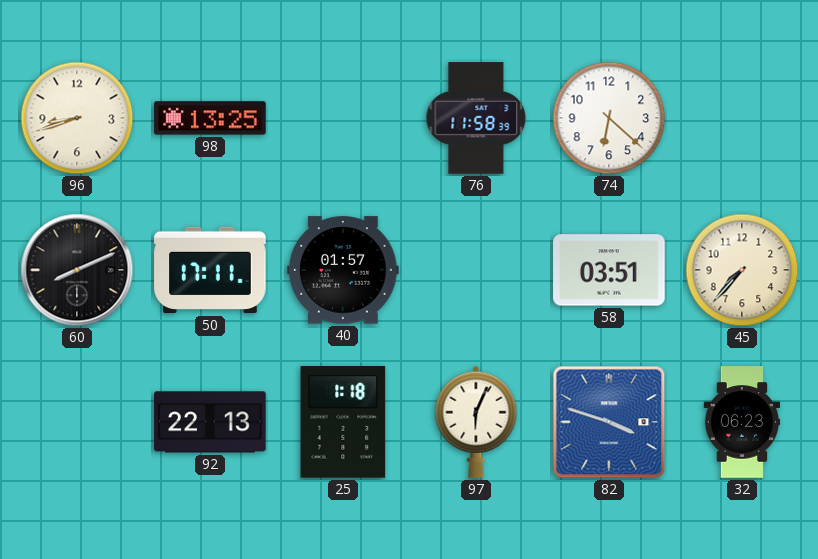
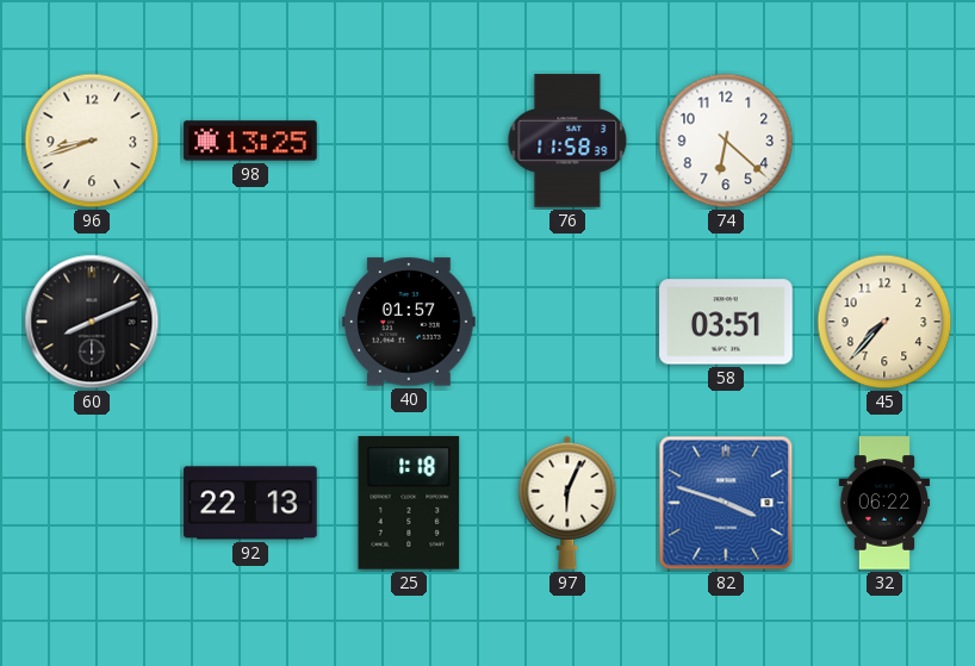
50: 17:11 -> none (210, 270)
32: 06:23 -> 06:22 (884, 503)
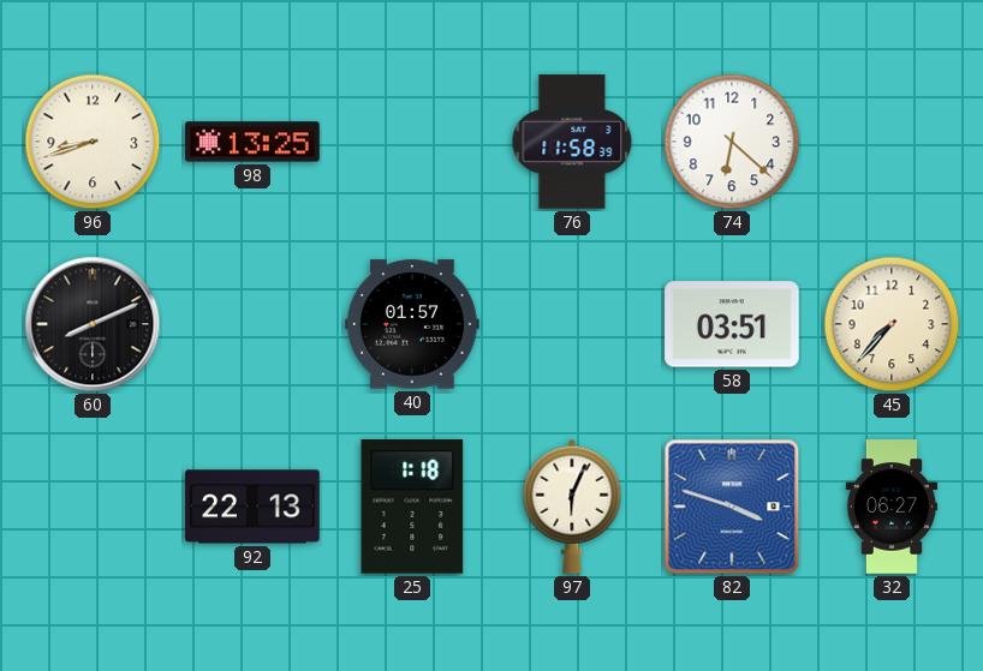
32: 06:22 -> 06:27 (892, 507)
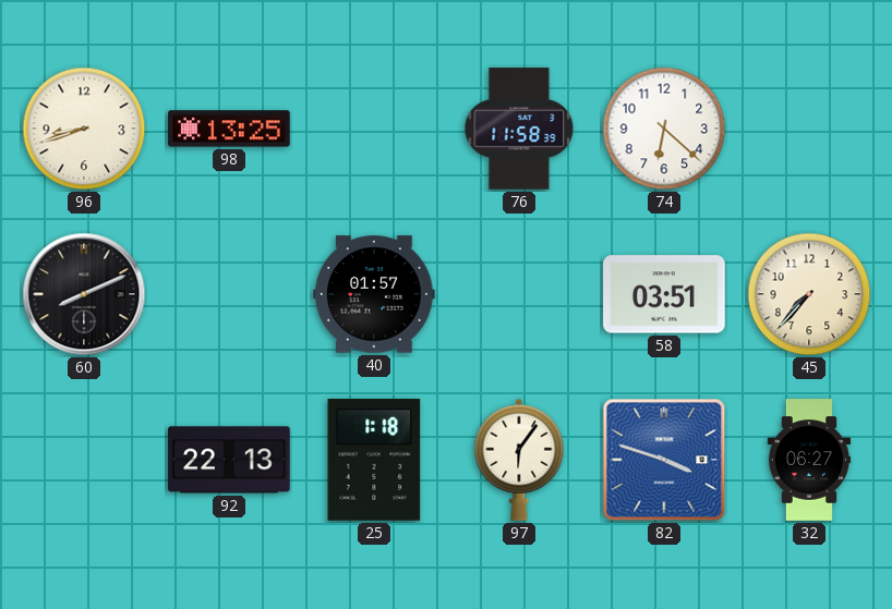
97: 6:04 -> 6:06 (519, 460)
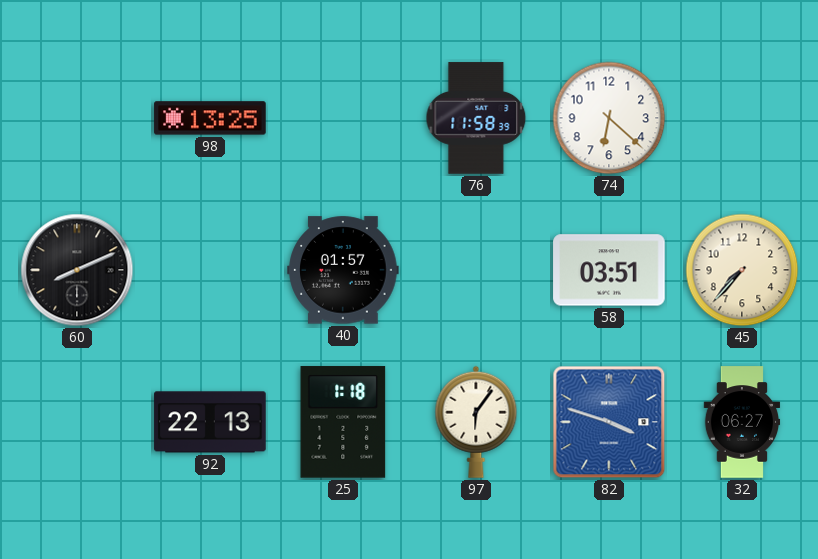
96: 8:42 -> none (84, 129)
